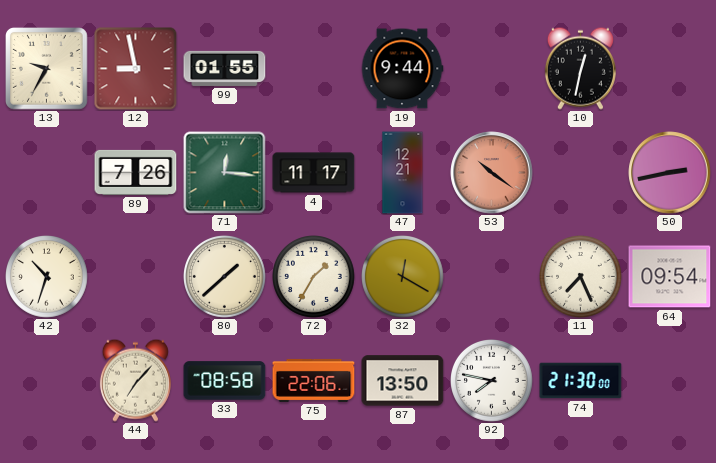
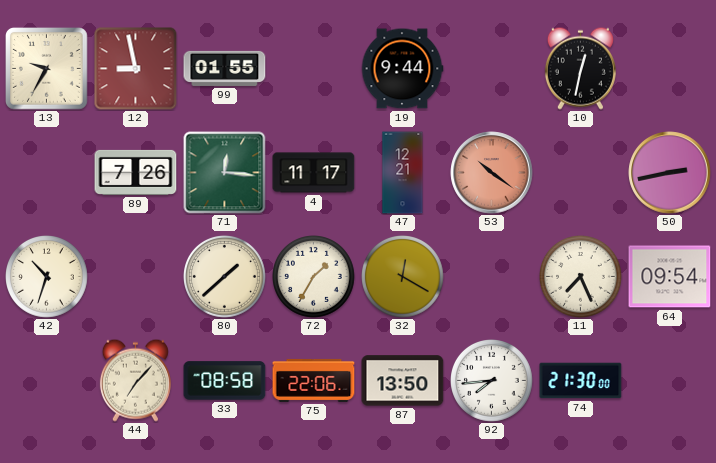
92: 7:47 -> 7:44 (492, 381)
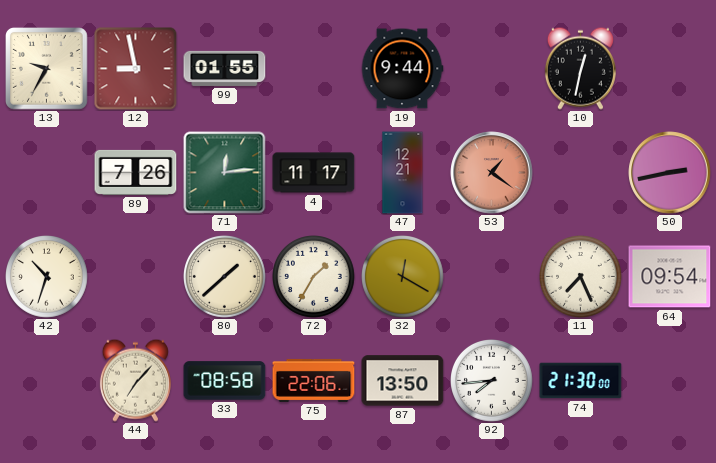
71: 12:16 -> 12:14 (225, 173)
53: 10:21 -> 1:21 (492, 173)
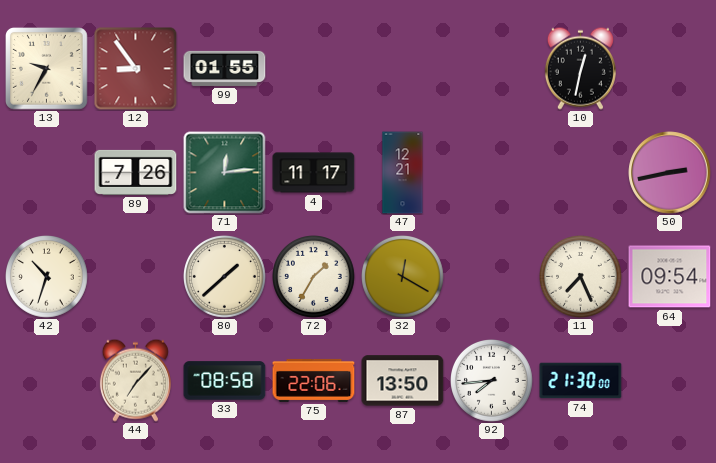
12: 8:58 -> 8:54 (136, 69)
19: 9:44 -> none (402, 69)
53: 1:21 -> none (492, 173)
